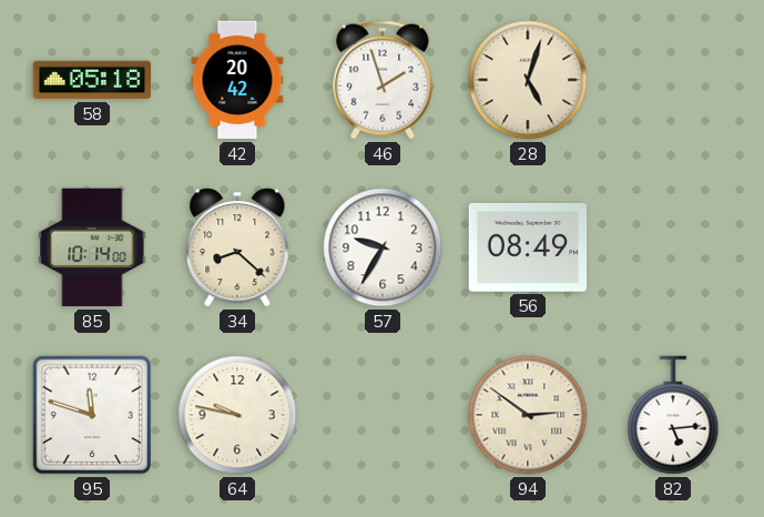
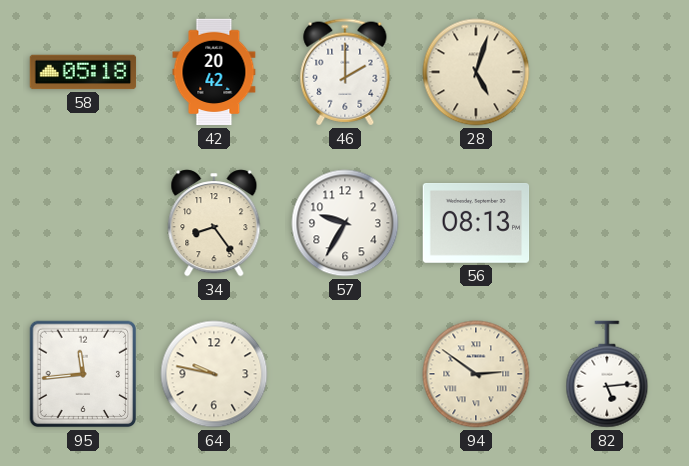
46: 1:57 -> 2:00 (345, 72)
85: 10:14 -> none (92, 247)
34: 8:22 -> 8:24 (214, 223)
56: 08:49 -> 08:13 (476, 224)
95: 11:48 -> 11:44 (83, 374)
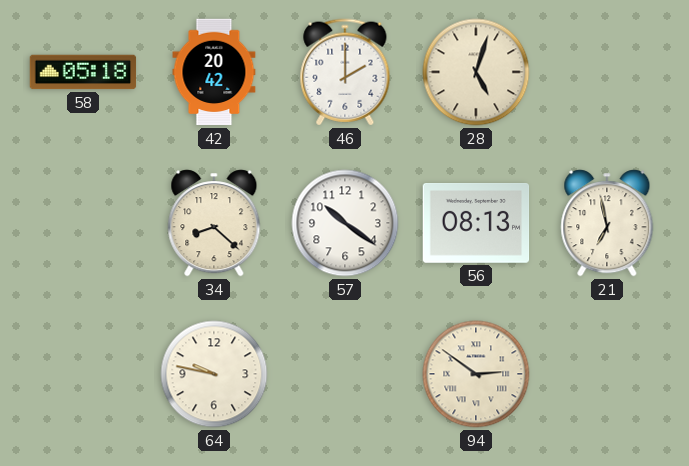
34: 8:24 -> 8:22 (214, 223)
57: 9:35 -> 10:21 (345, 223)
21: none -> 6:58 (607, 223)
95: 11:44 -> none (83, 374)
82: 5:14 -> none (607, 374)
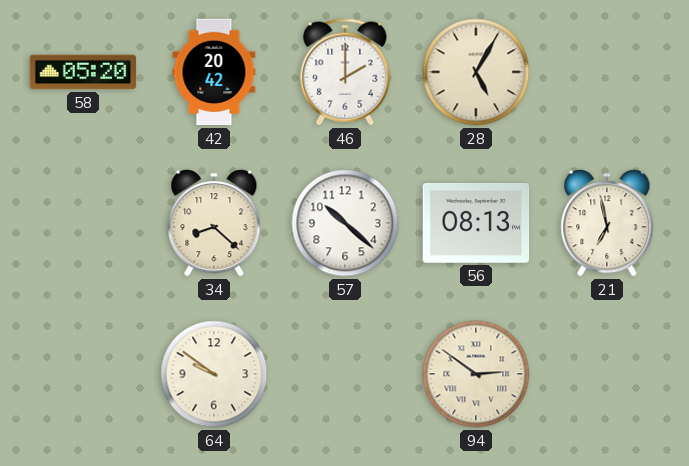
58: 05:18 -> 05:20 (83, 72)
28: 5:03 -> 5:05 (476, 72)
57: 10:21 -> 10:22 (345, 223)
64: 9:47 -> 9:51 (214, 374)
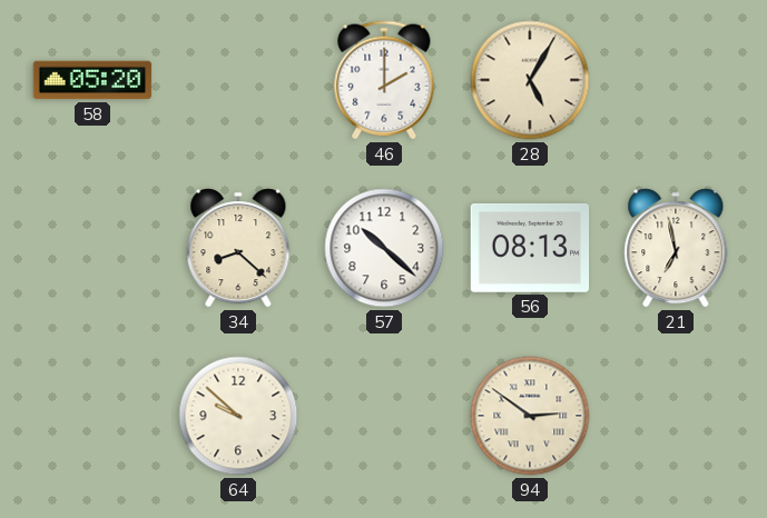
42: 20:42 -> none (214, 72)
64: 9:51 -> 9:52 (238, 416)
